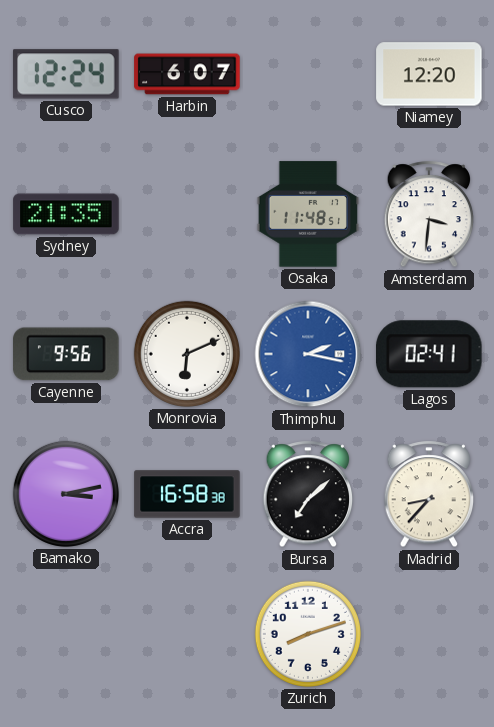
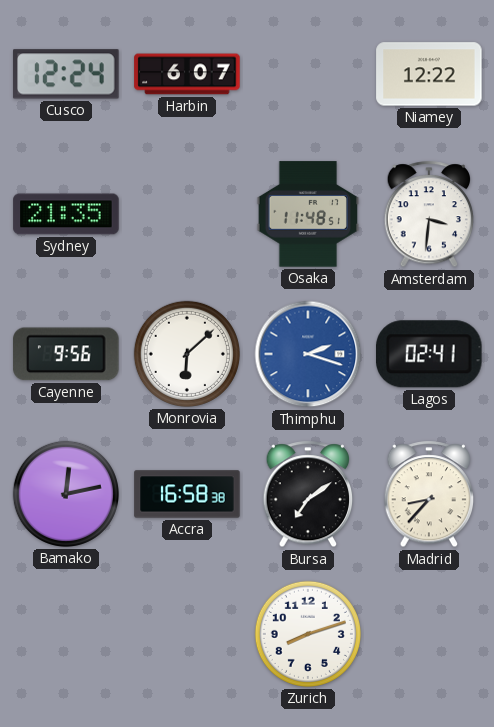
Niamey: 12:20 -> 12:22 (429, 74)
Monrovia: 6:11 -> 6:08 (187, 354)
Thimphu: 2:17 -> 2:18 (308, 354)
Bamako: 3:13 -> 12:13 (66, 494)
Bursa: 7:08 -> 7:09 (308, 495)
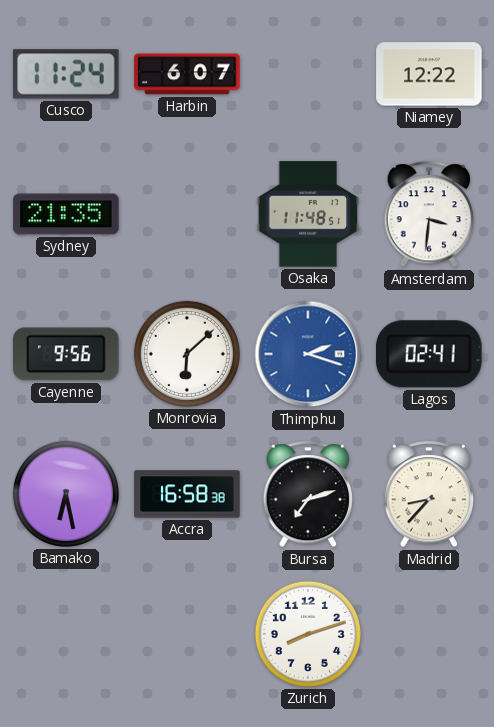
Cusco: 12:24 -> 11:24 (66, 74)
Bamako: 12:13 -> 6:28 (66, 494)
Bursa: 7:09 -> 7:12 (308, 495)
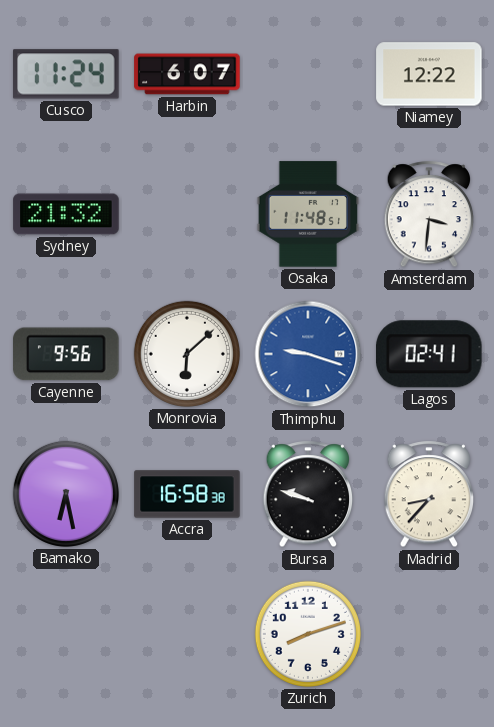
Sydney: 21:35 -> 21:32 (66, 214)
Thimphu: 2:18 -> 9:18 (308, 354)
Bursa: 7:12 -> 9:48 (308, 495)
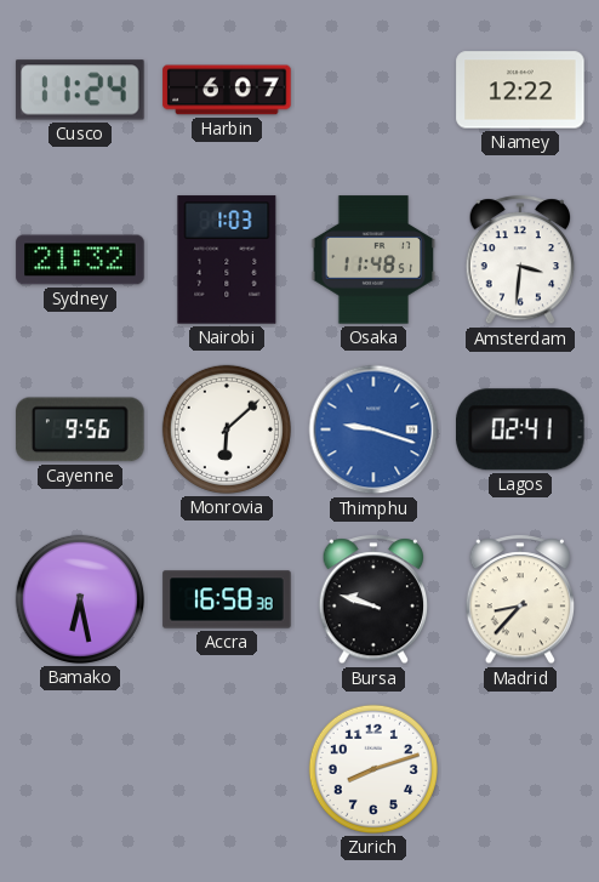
Nairobi: none -> 1:03 (227, 260)
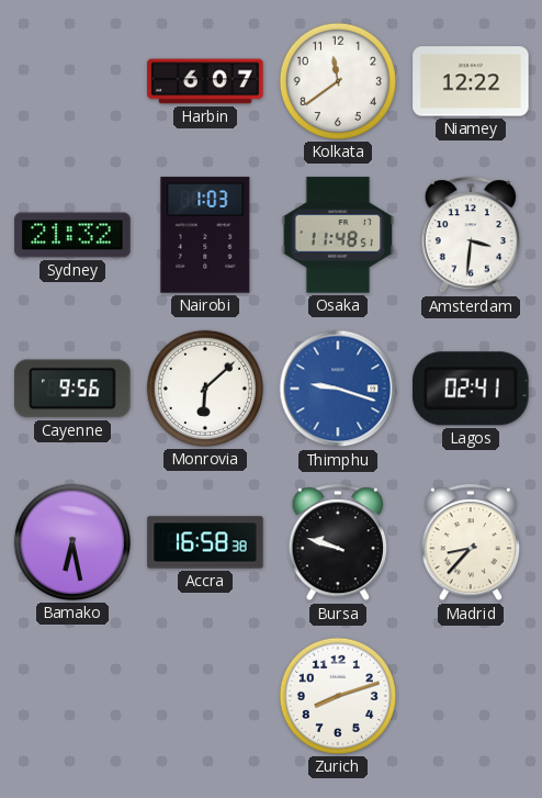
Cusco: 11:24 -> none (80, 90)
Kolkata: none -> 11:39 (338, 81)
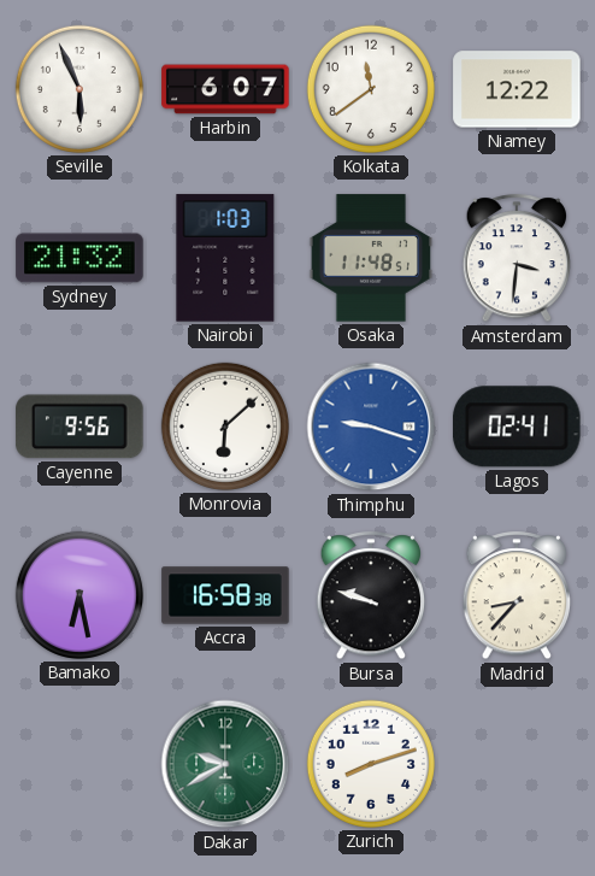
Seville: none -> 5:56 (79, 89)
Dakar: none -> 9:40 (225, 764)
